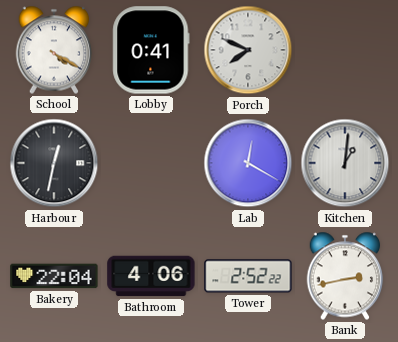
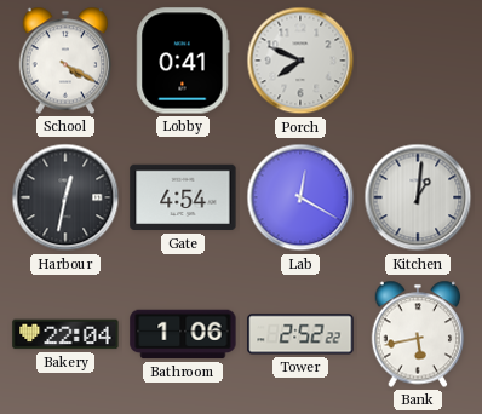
Gate: none -> 4:54 (183, 197)
Bathroom: 4:06 -> 1:06 (183, 334)
Bank: 2:43 -> 5:43 (418, 334)
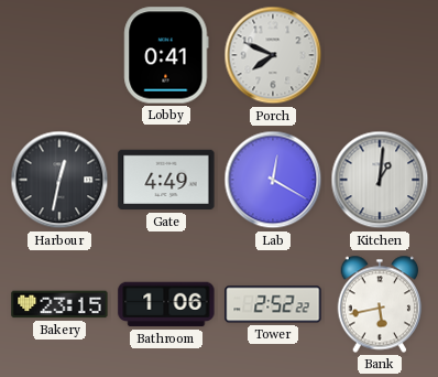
School: 4:20 -> none (65, 61)
Gate: 4:54 -> 4:49 (166, 180)
Bakery: 22:04 -> 23:15 (59, 304)
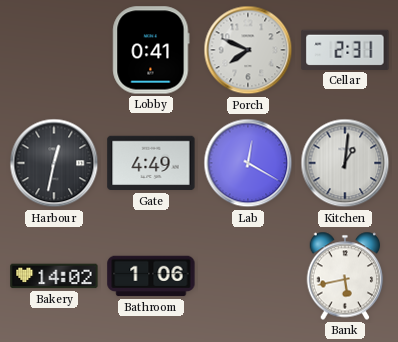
Cellar: none -> 2:31 (345, 50)
Bakery: 23:15 -> 14:02 (54, 276)
Tower: 2:52 -> none (273, 304)
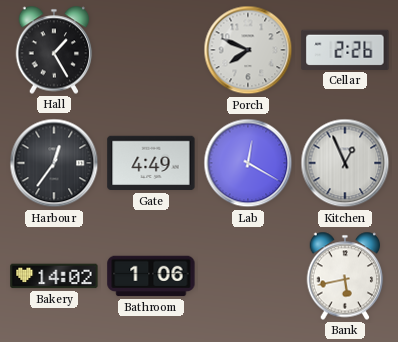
Hall: none -> 1:25 (54, 50)
Lobby: 0:41 -> none (151, 50)
Cellar: 2:31 -> 2:26 (345, 50)
Harbour: 12:32 -> 12:36 (54, 163)
Kitchen: 1:01 -> 12:56 (345, 163)
